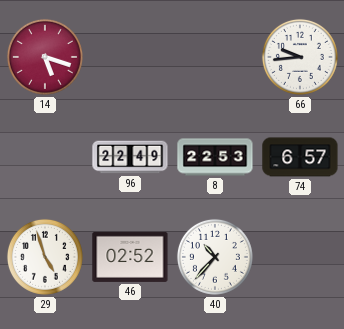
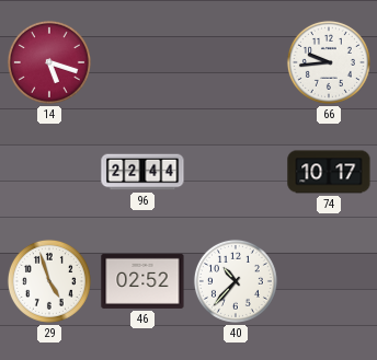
96: 22:49 -> 22:44 (142, 172)
8: 22:53 -> none (215, 157)
74: 6:57 -> 10:17 (329, 172)
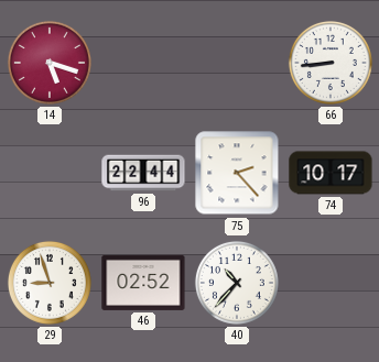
66: 9:44 -> 8:44 (331, 63)
75: none -> 2:23 (237, 173)
29: 4:57 -> 8:57 (50, 283)
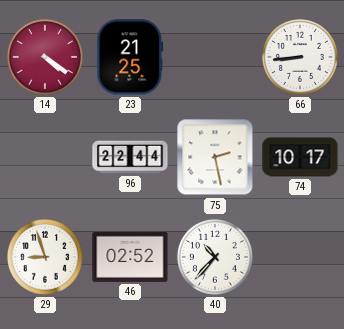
14: 5:18 -> 4:21 (45, 57)
23: none -> 21:25 (130, 57)
75: 2:23 -> 2:28 (215, 157)
